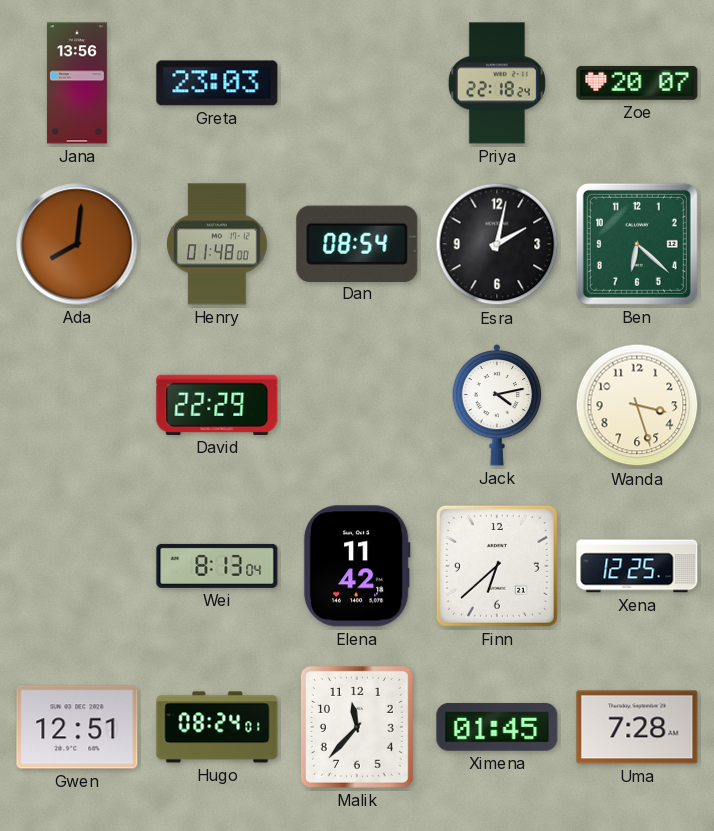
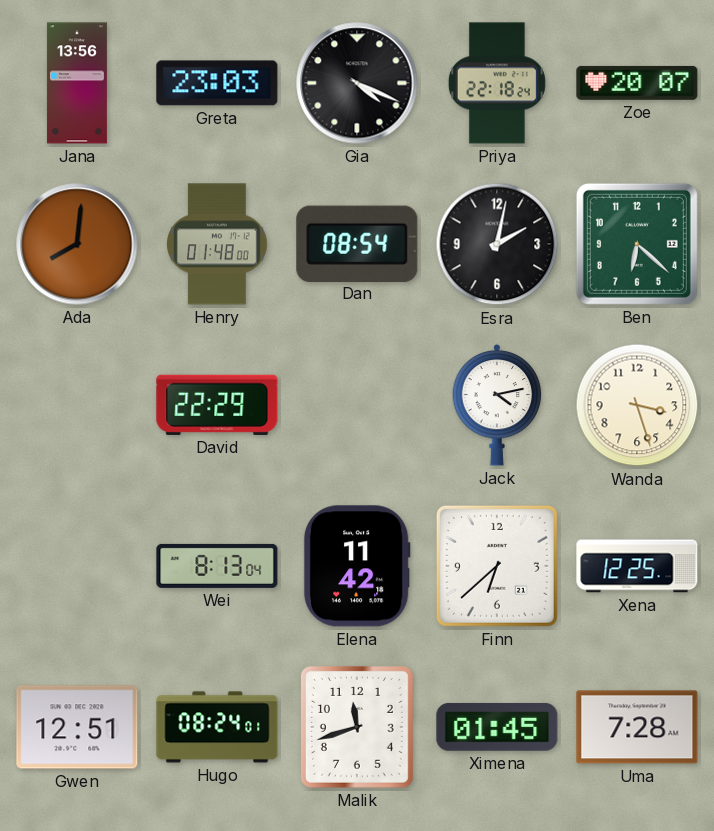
Gia: none -> 4:19 (357, 83)
Malik: 11:37 -> 11:42 (357, 727)
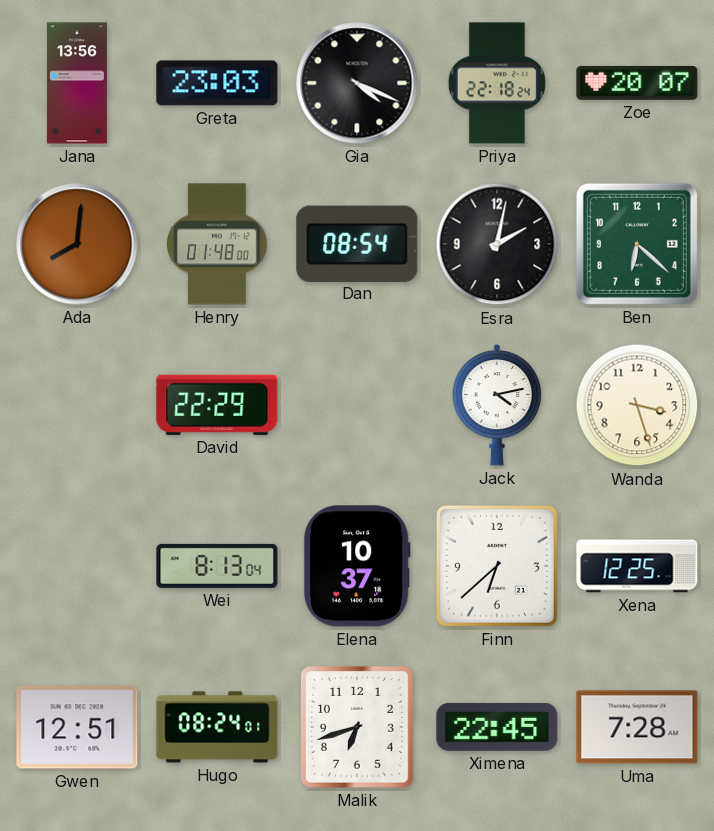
Elena: 11:42 -> 10:37 (357, 566)
Malik: 11:42 -> 6:42 (357, 727)
Ximena: 01:45 -> 22:45 (497, 727)
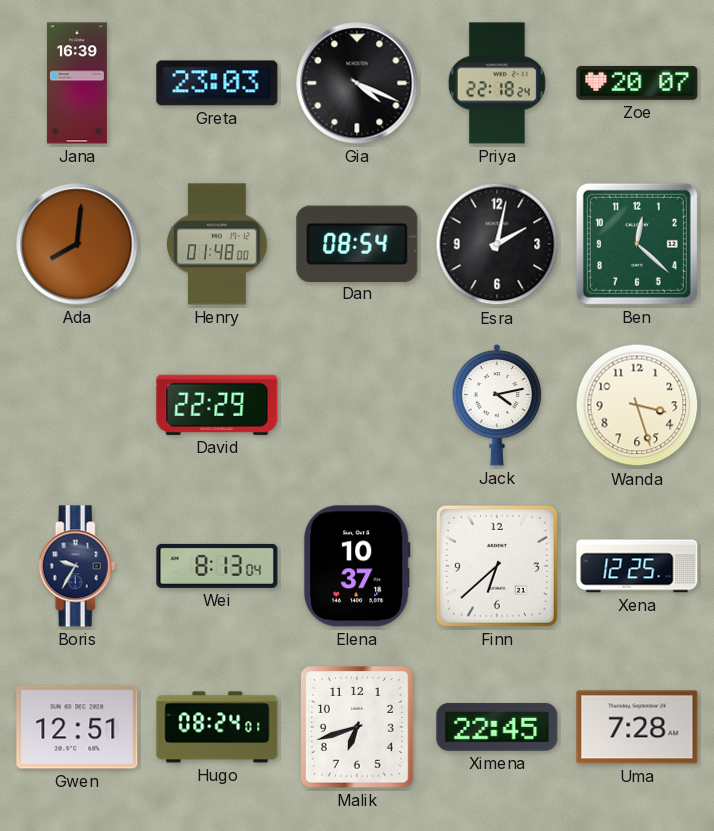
Jana: 13:56 -> 16:39 (77, 83)
Ben: 6:22 -> 12:22 (637, 244)
Boris: none -> 9:35 (77, 566)
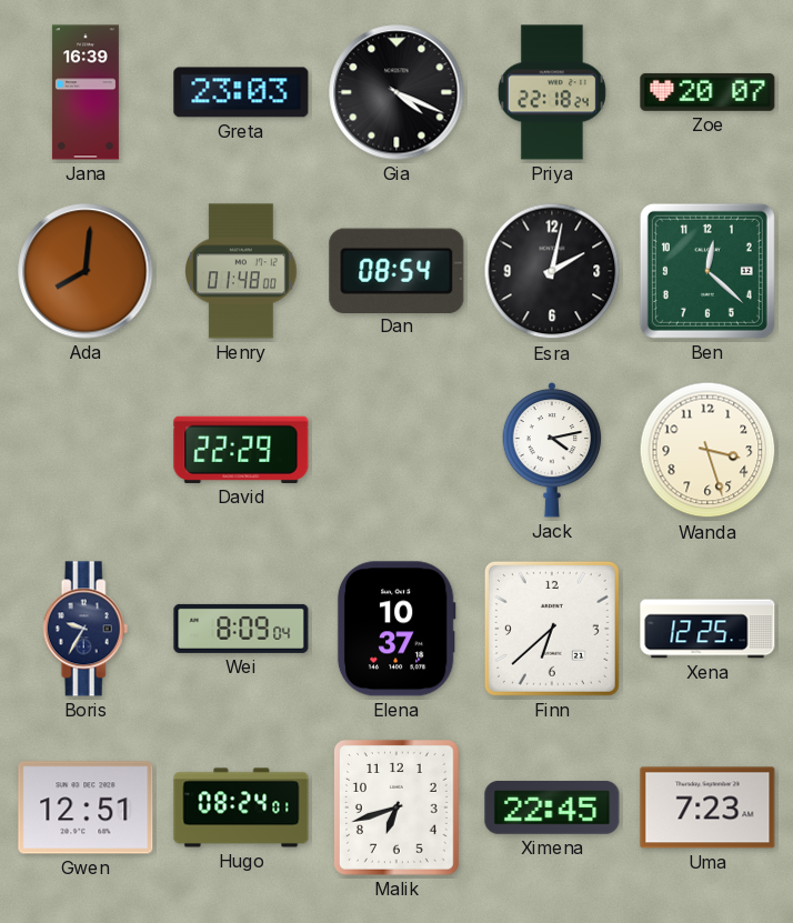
Wei: 8:13 -> 8:09 (241, 629)
Uma: 7:28 -> 7:23 (707, 807)
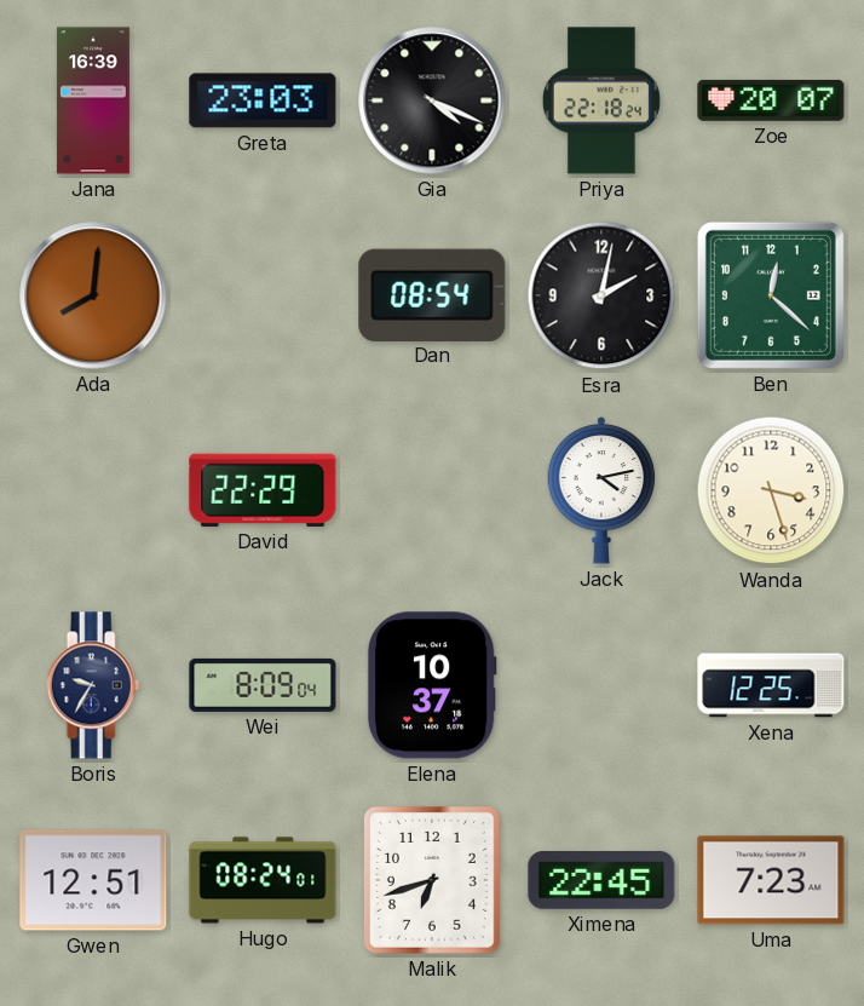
Henry: 01:48 -> none (241, 271)
Finn: 6:38 -> none (552, 629)
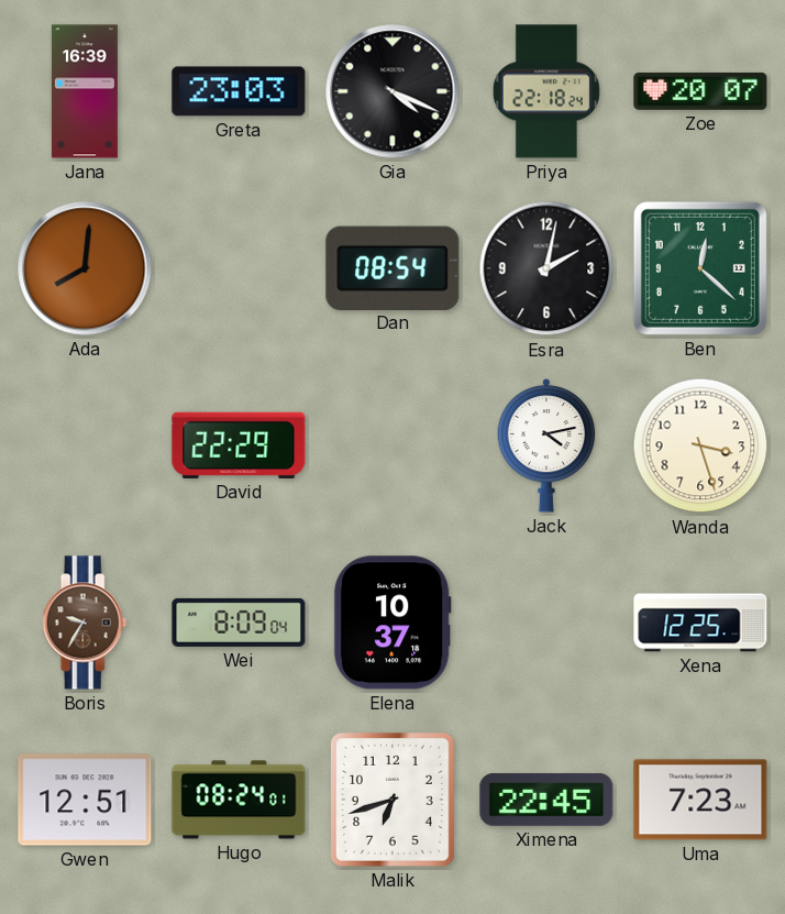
Boris dial: navy -> brown (85, 623)
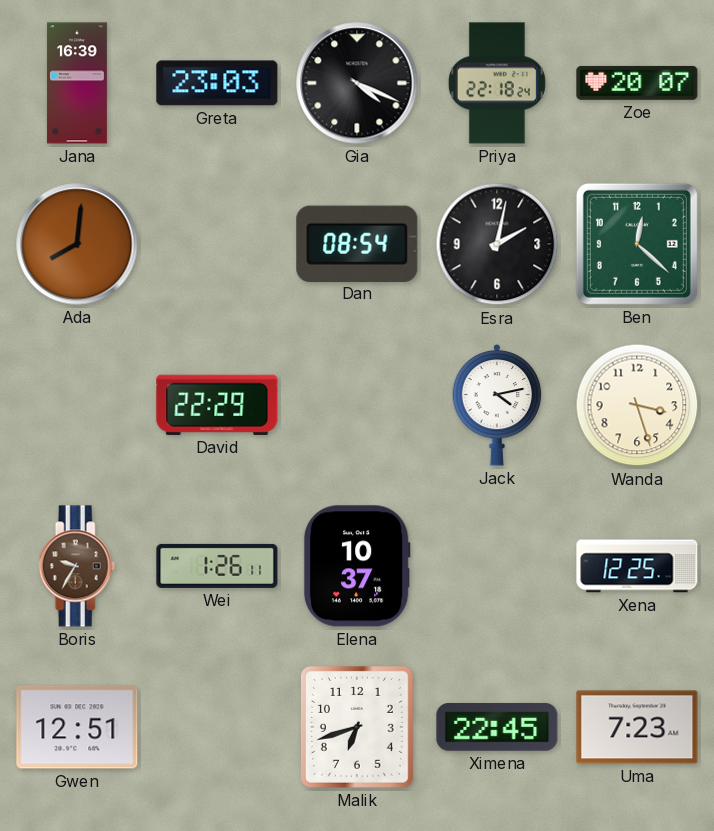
Wei: 8:09 -> 1:26 (217, 566)
Hugo: 08:24 -> none (239, 800)
